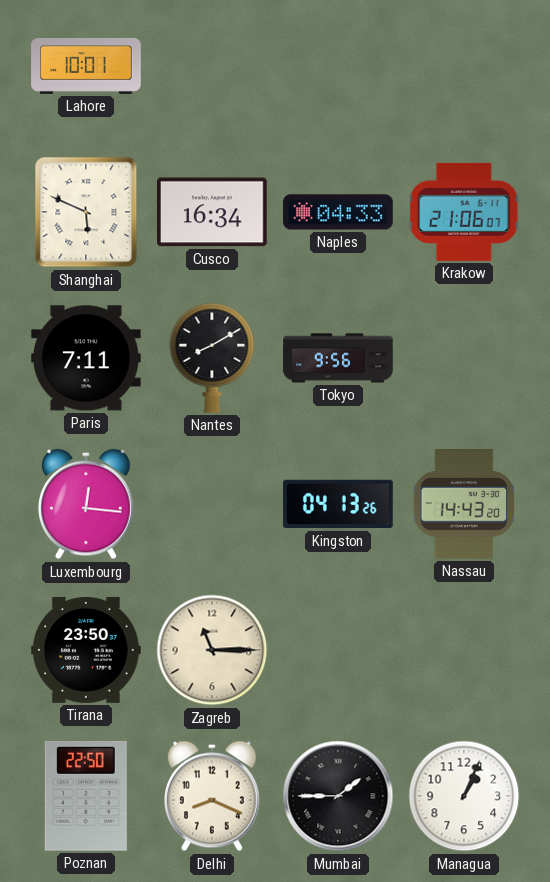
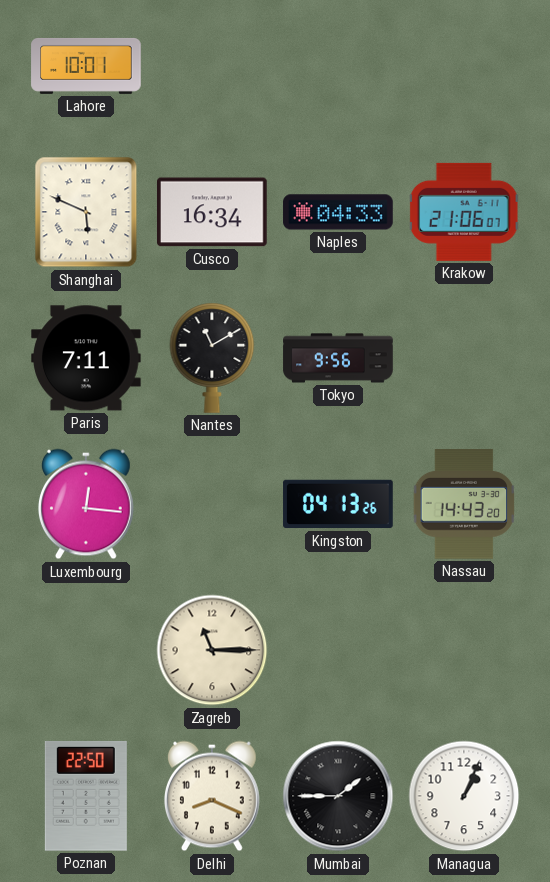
Nantes: 8:10 -> 11:10 (212, 358)
Tirana: 23:50 -> none (86, 650)
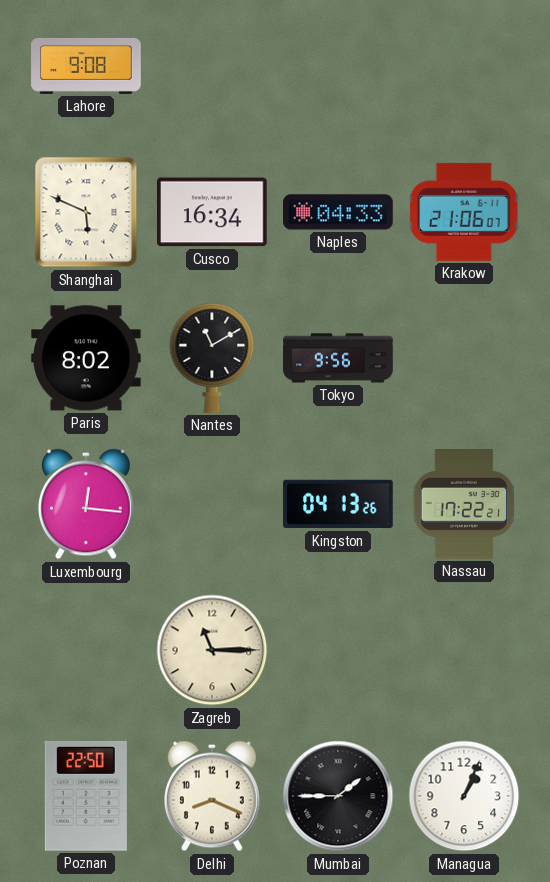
Lahore: 10:01 -> 9:08 (86, 66)
Paris: 7:11 -> 8:02 (87, 358)
Nassau: 14:43 -> 17:22 (464, 505)
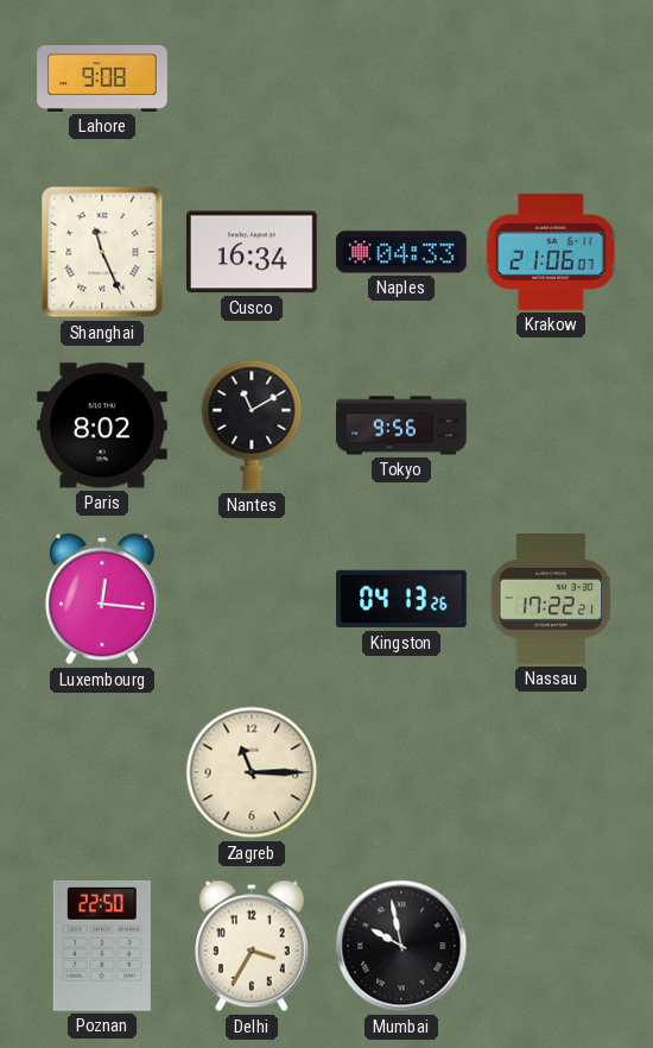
Shanghai: 5:49 -> 11:26 (102, 252)
Delhi: 8:19 -> 3:35 (252, 946)
Mumbai: 1:45 -> 9:58 (401, 946)
Managua: 1:04 -> none (464, 796)
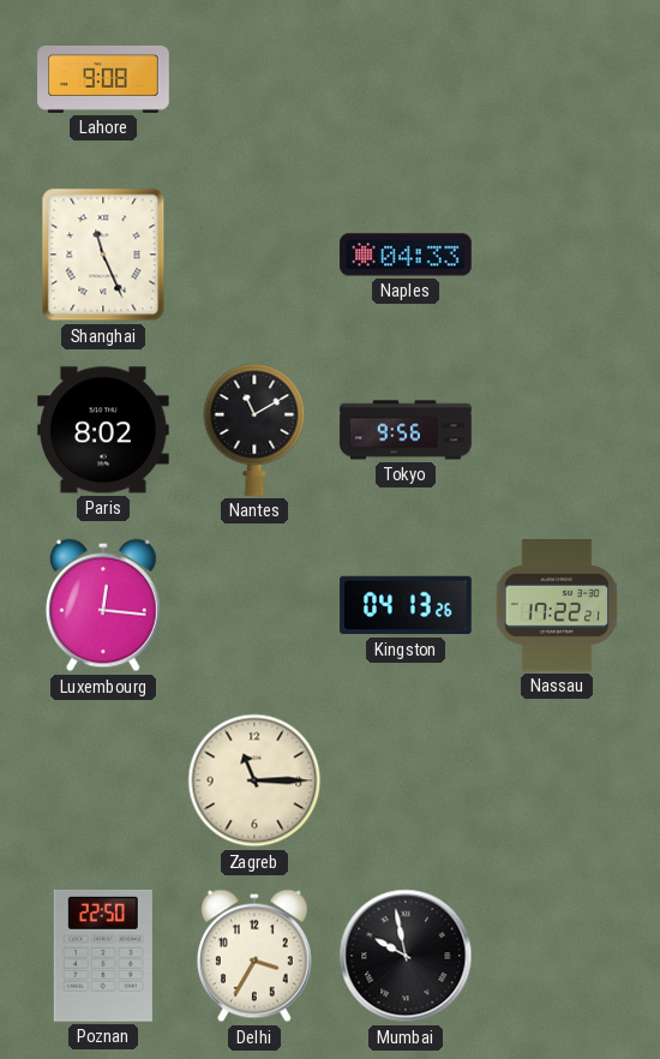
Cusco: 16:34 -> none (253, 252)
Krakow: 21:06 -> none (551, 252)
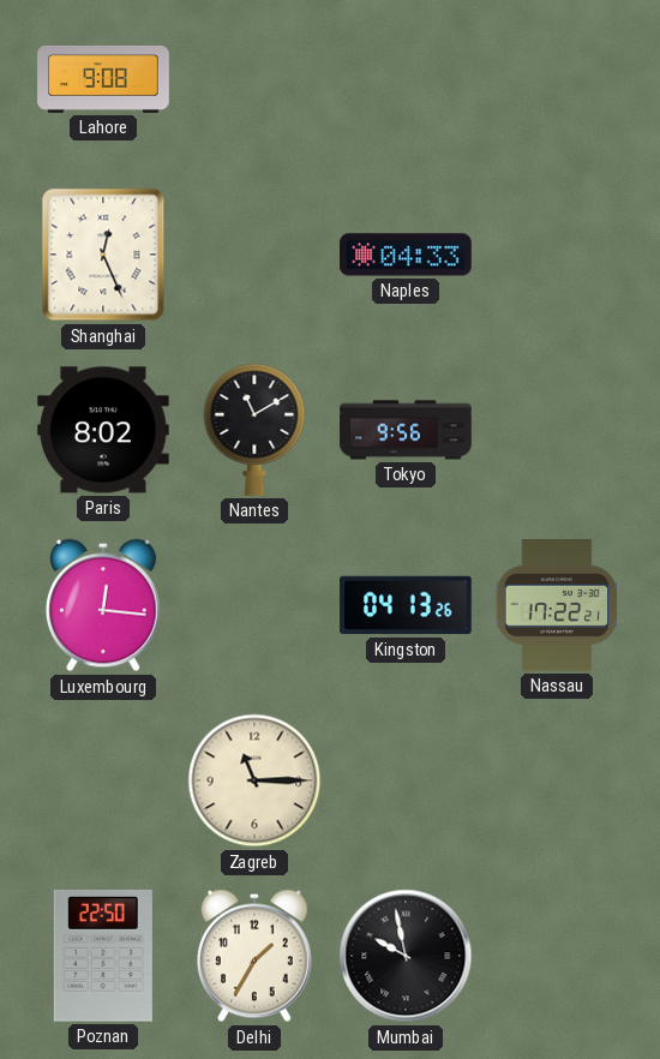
Shanghai: 11:26 -> 12:26 (103, 255)
Delhi: 3:35 -> 1:35 (254, 956)
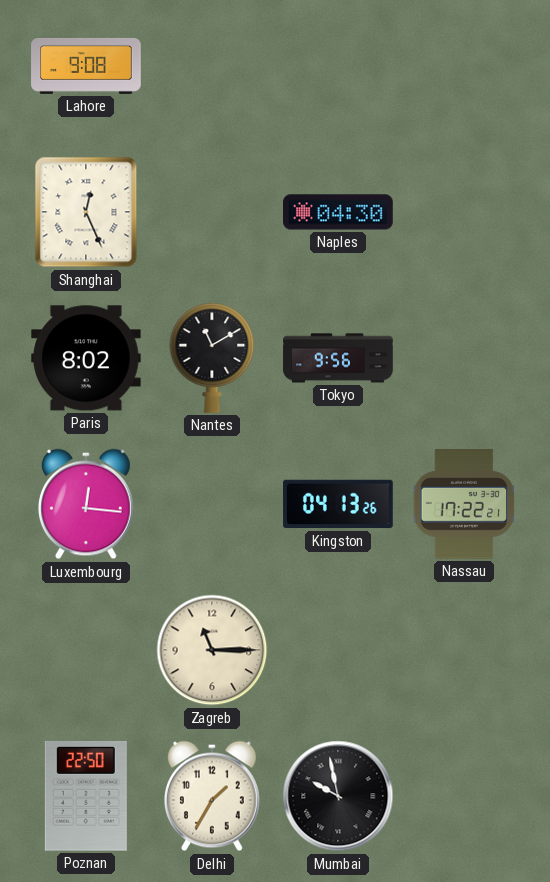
Naples: 04:33 -> 04:30 (338, 212)
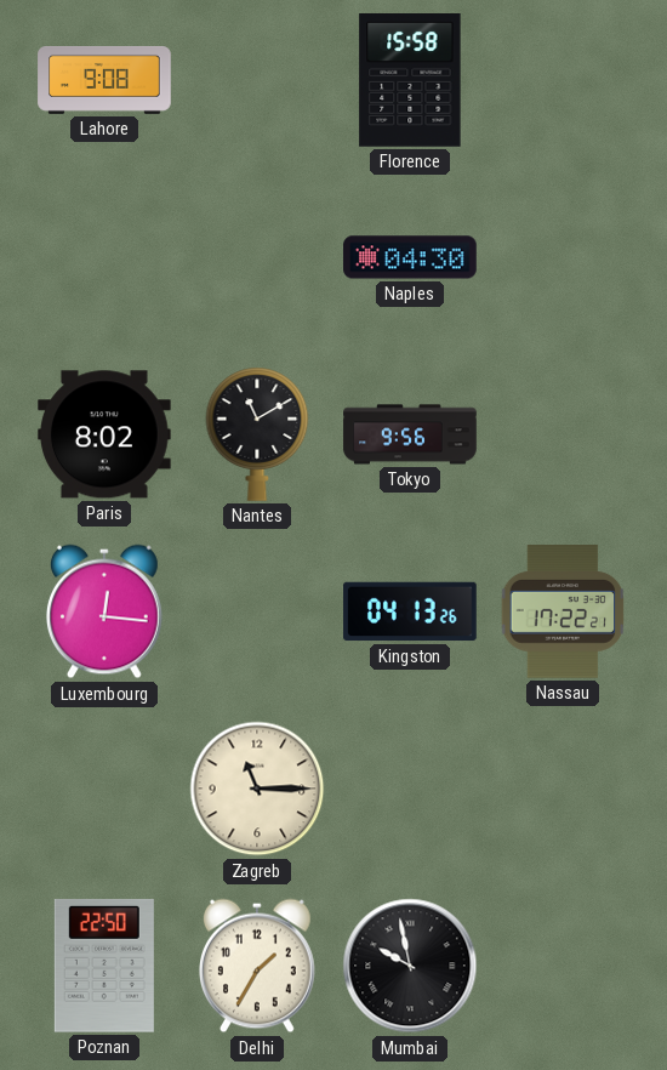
Florence: none -> 15:58 (410, 81)
Shanghai: 12:26 -> none (86, 212)
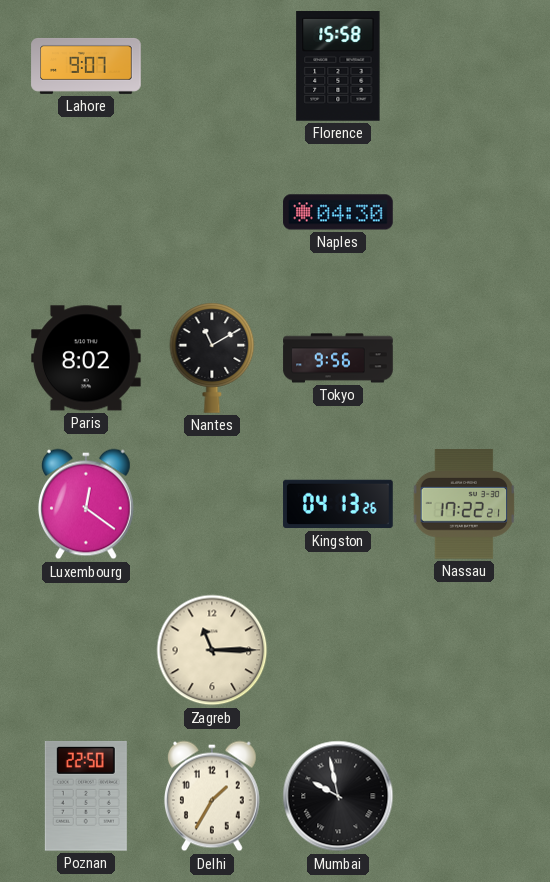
Lahore: 9:08 -> 9:07 (86, 66)
Luxembourg: 12:16 -> 12:21 (86, 504)
